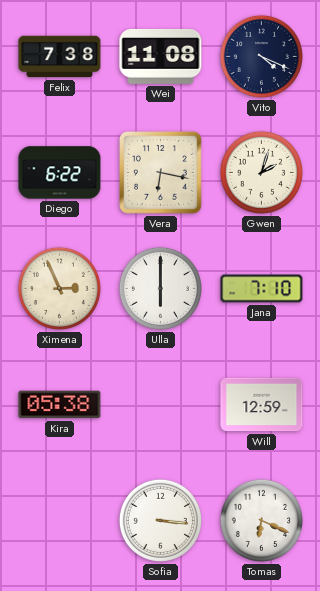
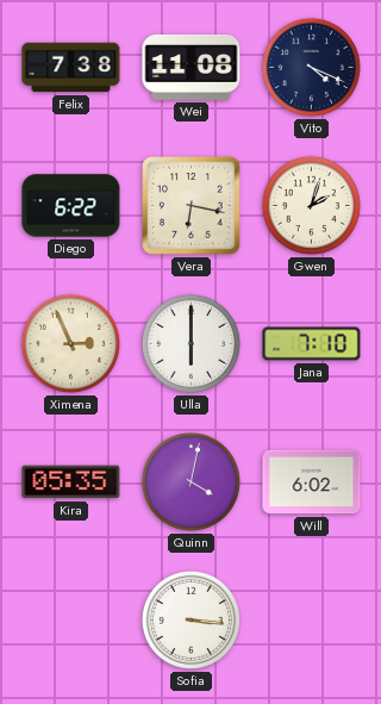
Kira: 05:38 -> 05:35 (71, 482)
Quinn: none -> 4:02 (190, 481)
Will: 12:59 -> 6:02 (312, 482)
Tomas: 6:19 -> none (261, 520)
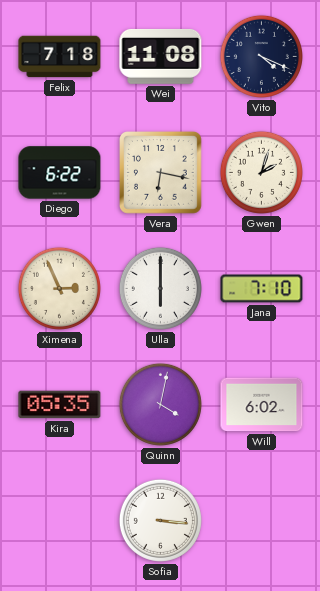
Felix: 7:38 -> 7:18 (60, 57)
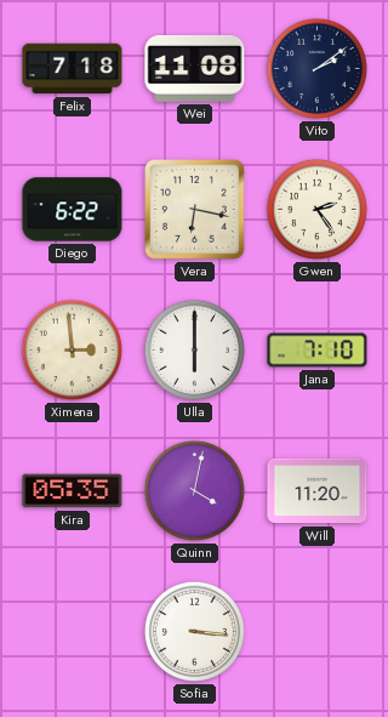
Vito: 4:19 -> 2:09 (316, 68)
Gwen: 2:03 -> 2:24 (316, 209)
Ximena: 2:56 -> 2:59 (72, 349)
Will: 6:02 -> 11:20 (318, 491)
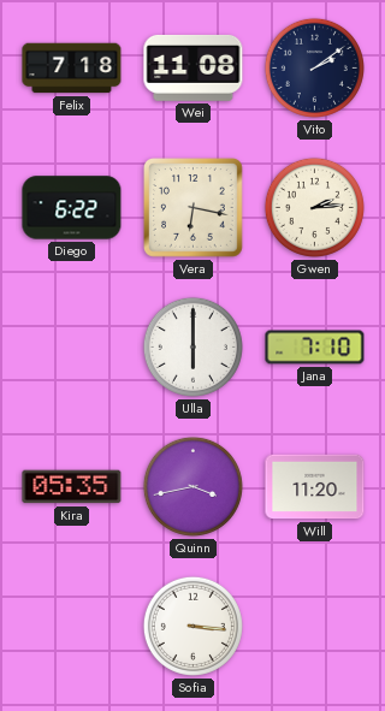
Gwen: 2:24 -> 2:14 (314, 207)
Ximena: 2:59 -> none (72, 349)
Quinn: 4:02 -> 3:43 (192, 486)
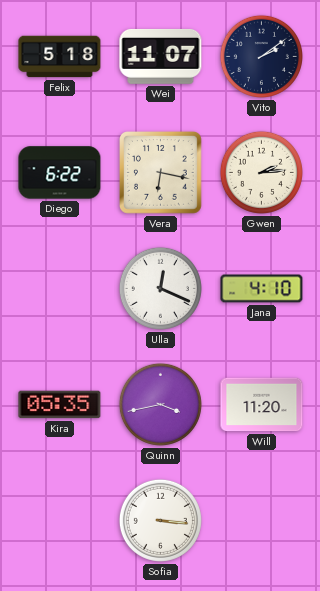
Felix: 7:18 -> 5:18 (60, 57)
Wei: 11:08 -> 11:07 (161, 57)
Ulla: 6:00 -> 12:19 (160, 288)
Jana: 7:10 -> 4:10 (262, 289)
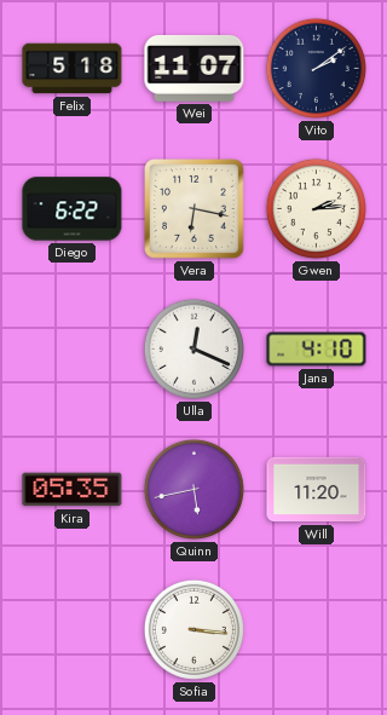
Quinn: 3:43 -> 5:43 (193, 489)
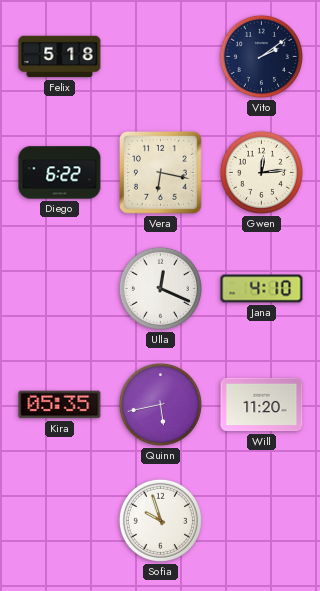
Wei: 11:07 -> none (195, 69)
Gwen: 2:14 -> 12:14 (261, 172)
Sofia: 3:16 -> 9:57 (160, 520)
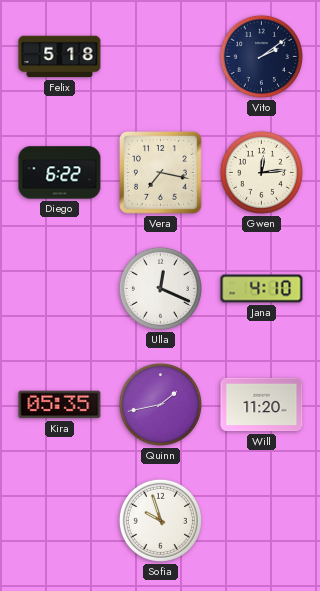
Vera: 6:17 -> 7:17 (161, 173)
Quinn: 5:43 -> 1:43 (160, 404)
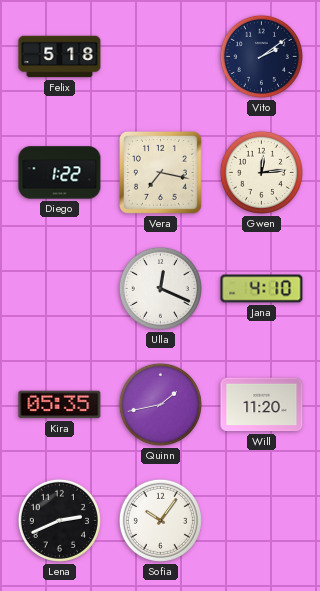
Diego: 6:22 -> 1:22 (60, 173)
Lena: none -> 2:41 (59, 520)
Sofia: 9:57 -> 10:06 (160, 520)
